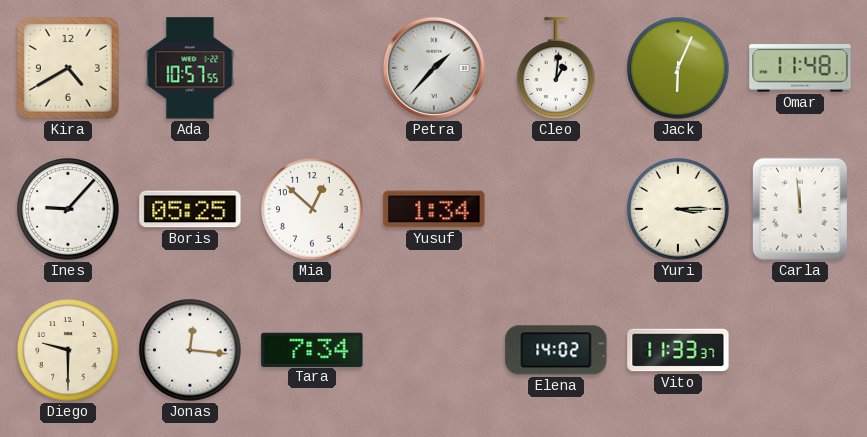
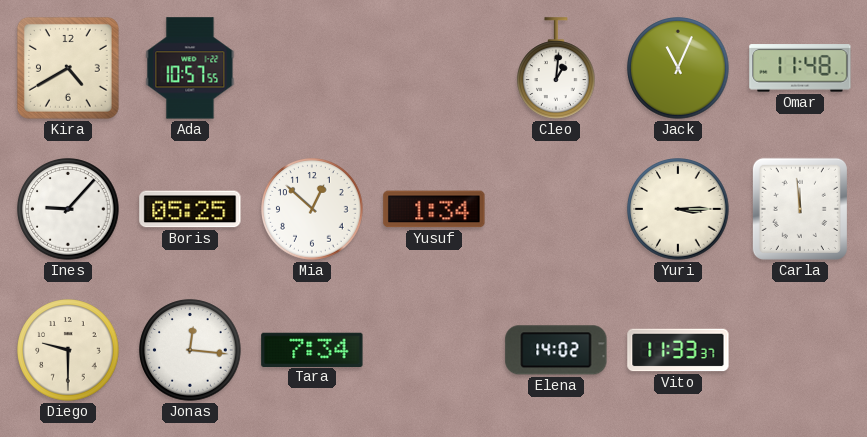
Petra: 1:37 -> none (434, 68)
Jack: 6:04 -> 11:04 (678, 68)
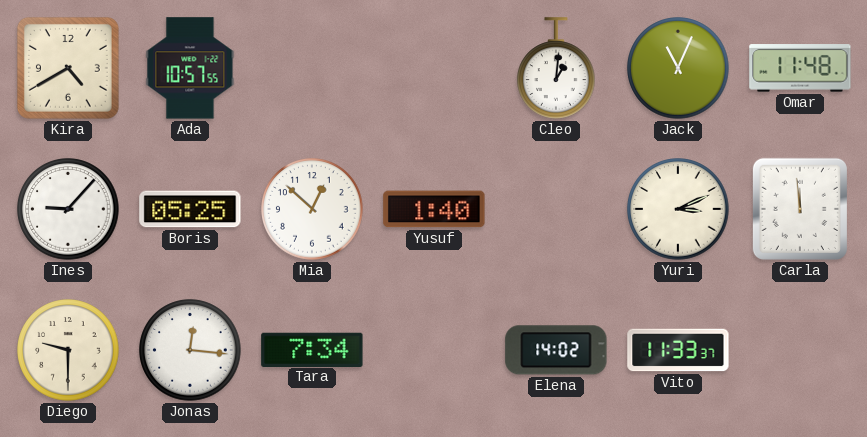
Yusuf: 1:34 -> 1:40 (434, 209)
Yuri: 3:15 -> 3:11 (678, 209)
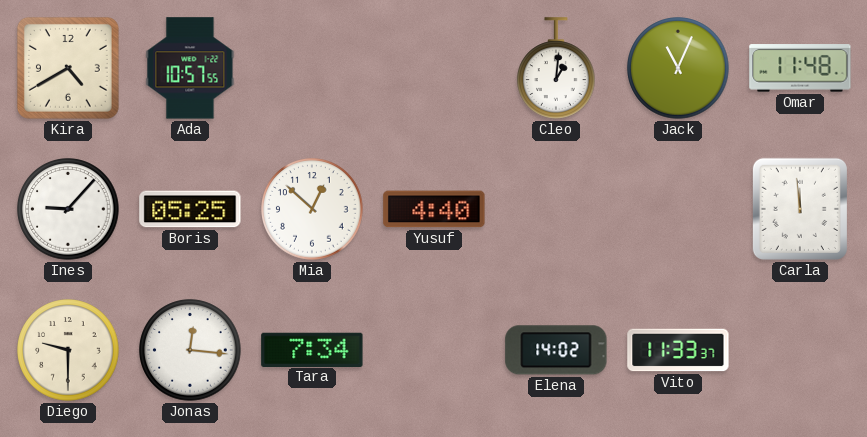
Yusuf: 1:40 -> 4:40 (434, 209)
Yuri: 3:11 -> none (678, 209)
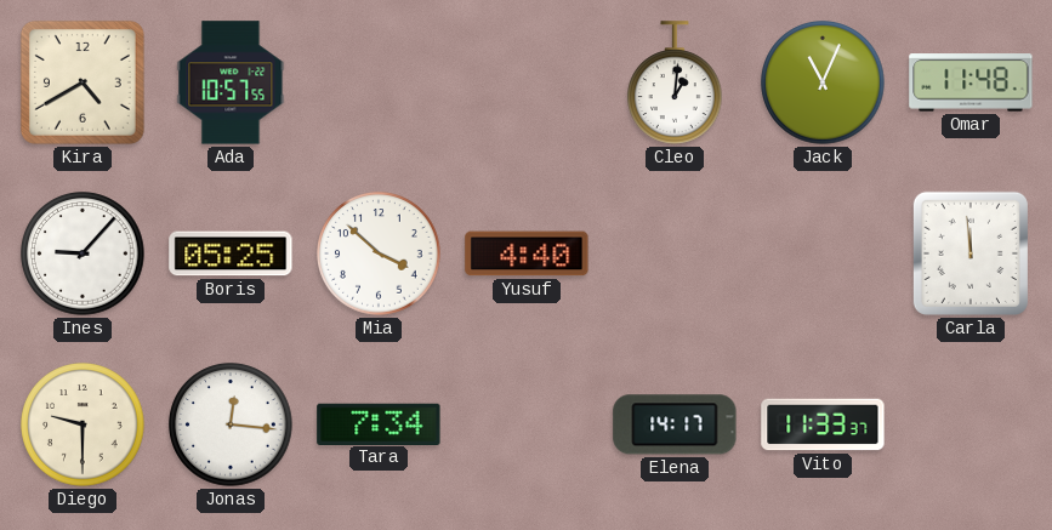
Mia: 12:52 -> 3:52 (379, 253)
Elena: 14:02 -> 14:17 (675, 424)
